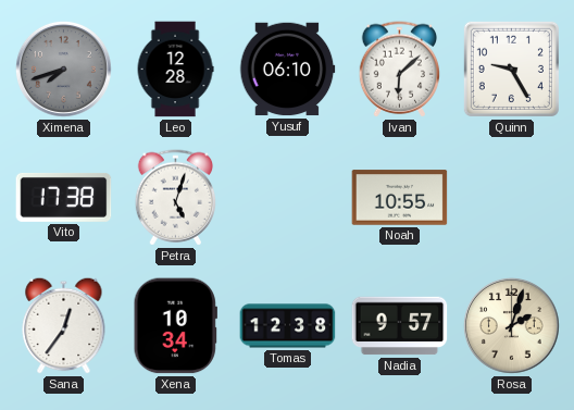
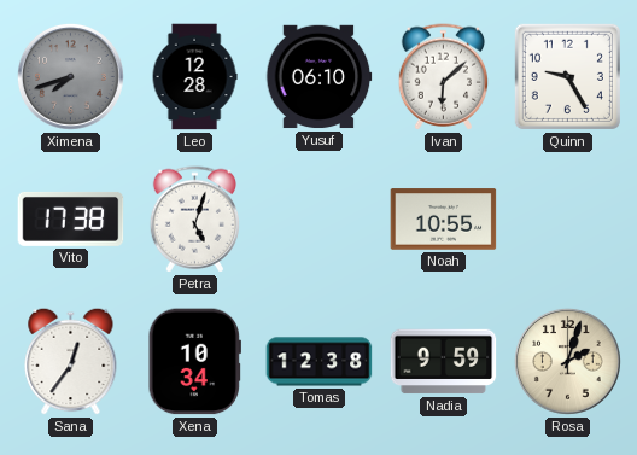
Nadia: 9:57 -> 9:59 (444, 362)
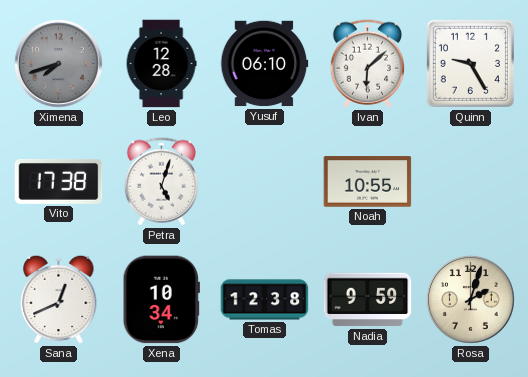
Sana: 12:36 -> 12:41 (59, 299)
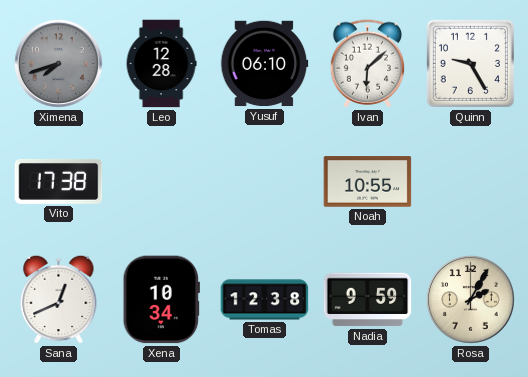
Petra: 5:03 -> none (162, 182)
Rosa: 2:03 -> 2:05 (470, 299)
